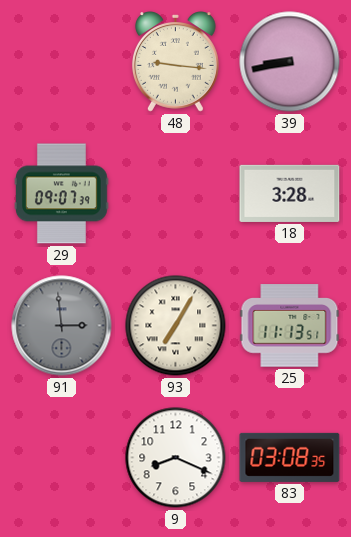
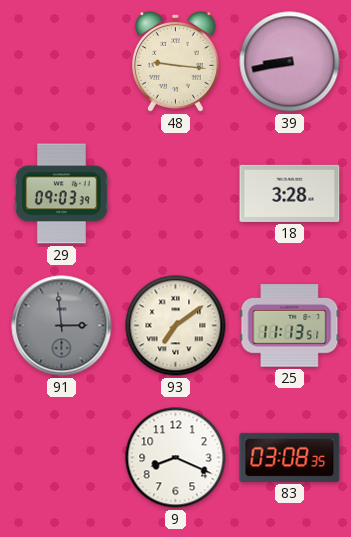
29: 09:07 -> 09:03 (62, 194)
93: 7:05 -> 7:09 (176, 326)
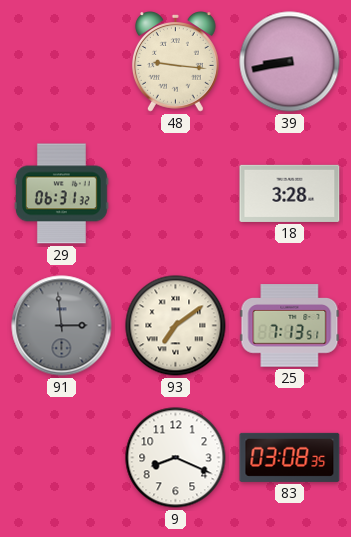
29: 09:03 -> 06:31 (62, 194)
25: 11:13 -> 7:13 (290, 326)
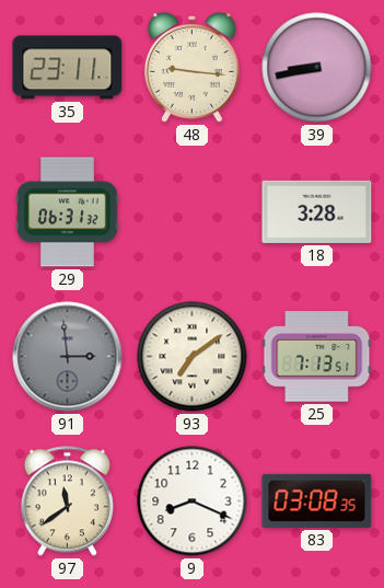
35: none -> 23:11 (68, 68)
97: none -> 11:39 (67, 501)
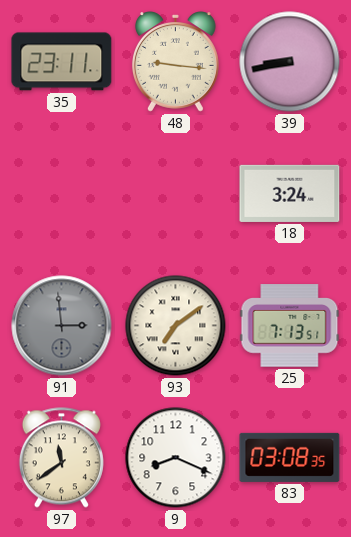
29: 06:31 -> none (68, 212)
18: 3:28 -> 3:24 (290, 193)
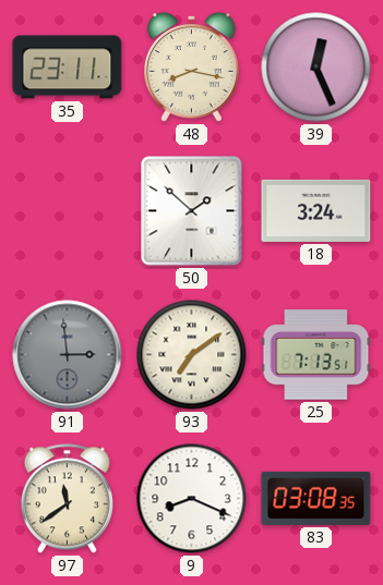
48: 9:16 -> 8:17 (191, 68)
39: 8:43 -> 12:26 (316, 68)
50: none -> 1:52 (192, 211)
